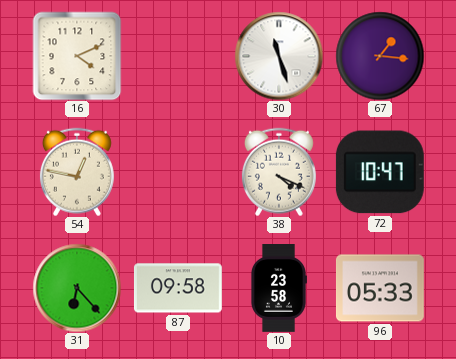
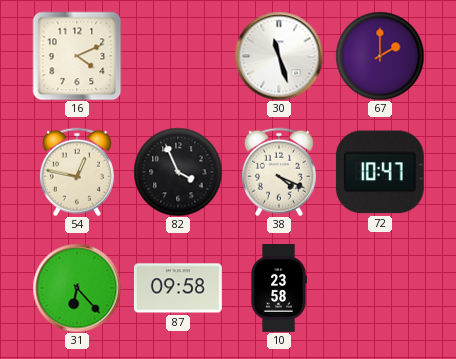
67: 1:16 -> 2:00 (380, 56)
82: none -> 3:56 (178, 172)
96: 05:33 -> none (380, 288)
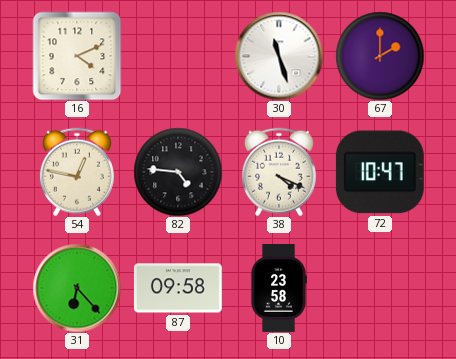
82: 3:56 -> 4:46 (178, 172)
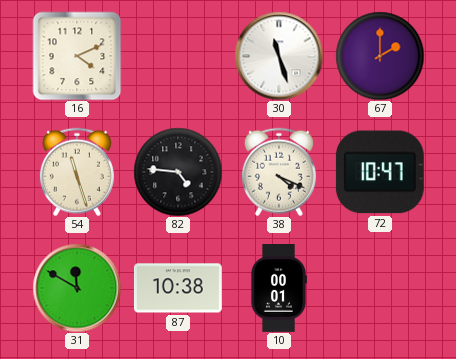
54: 12:47 -> 11:27 (77, 172)
31: 6:23 -> 11:50 (77, 288)
87: 09:58 -> 10:38 (178, 288)
10: 23:58 -> 00:01 (278, 289)
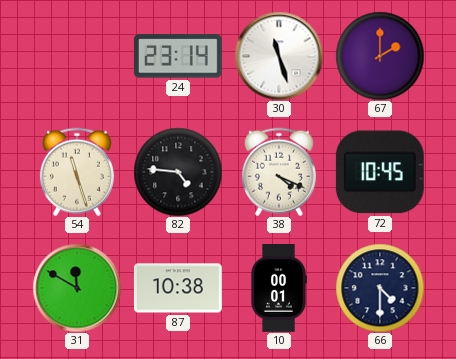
16: 4:11 -> none (77, 56)
24: none -> 23:14 (178, 56)
72: 10:47 -> 10:45 (380, 172)
66: none -> 4:30 (380, 288)
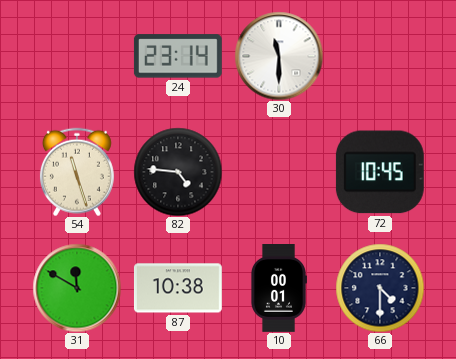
30: 11:27 -> 11:30 (279, 56)
67: 2:00 -> none (380, 56)
38: 4:19 -> none (279, 172)
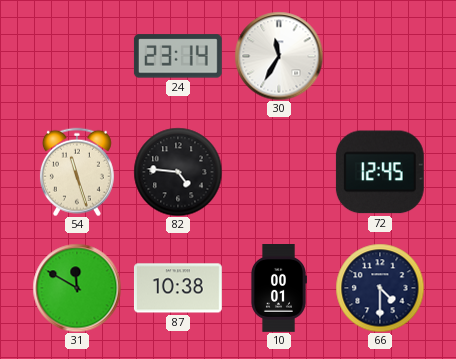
30: 11:30 -> 11:35 (279, 56)
72: 10:45 -> 12:45 (380, 172)
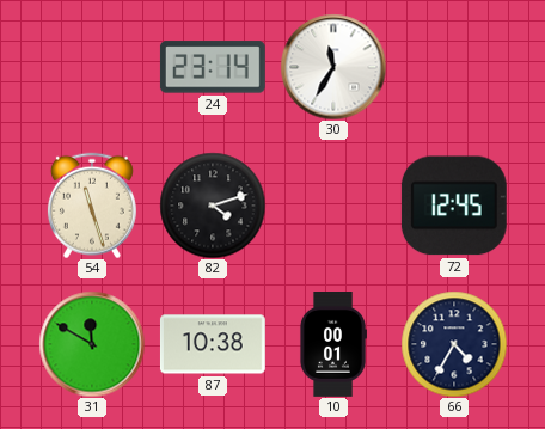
82: 4:46 -> 4:12 (213, 206)
66: 4:30 -> 4:35 (454, 344)
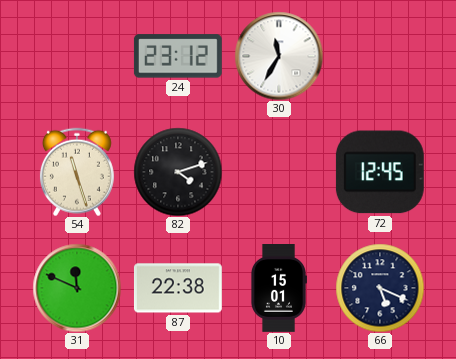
24: 23:14 -> 23:12 (178, 56)
31: 11:50 -> 11:49 (77, 288)
87: 10:38 -> 22:38 (178, 288)
10: 00:01 -> 15:01 (278, 289)
66: 4:35 -> 5:19 (380, 288)
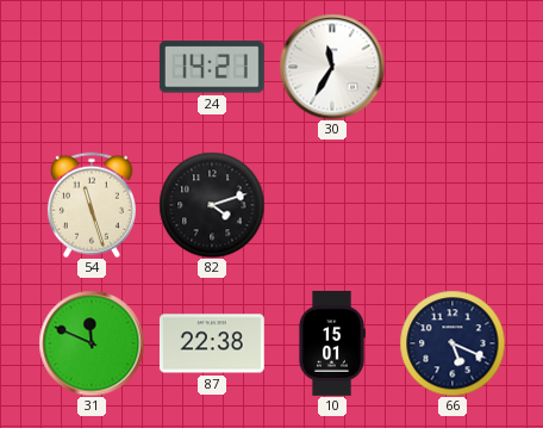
24: 23:12 -> 14:21 (212, 67)
72: 12:45 -> none (380, 172)
